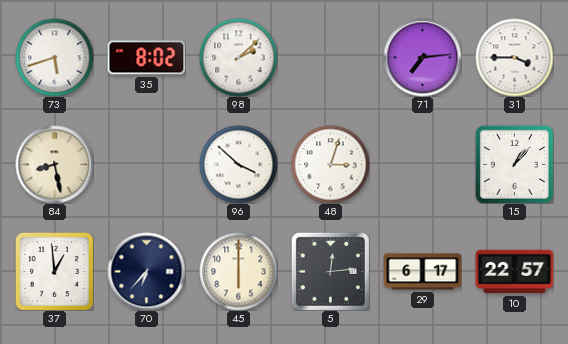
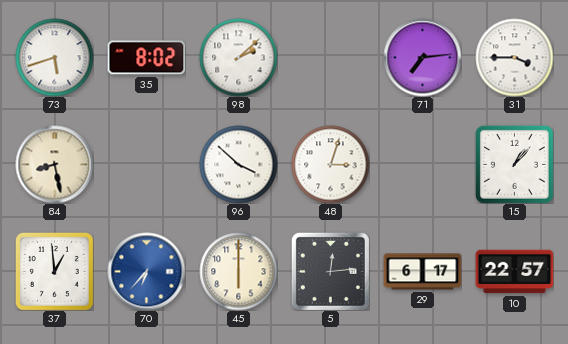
70 dial: navy -> blue (146, 271)
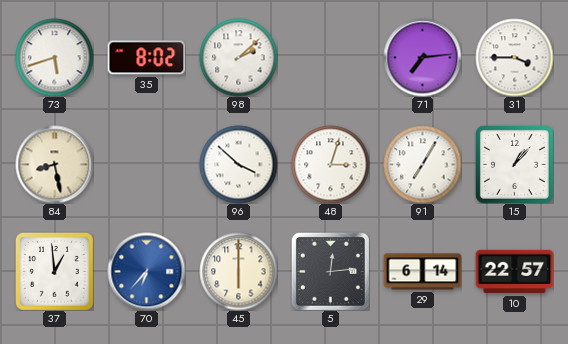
91: none -> 7:05 (422, 164)
29: 6:17 -> 6:14 (422, 272)
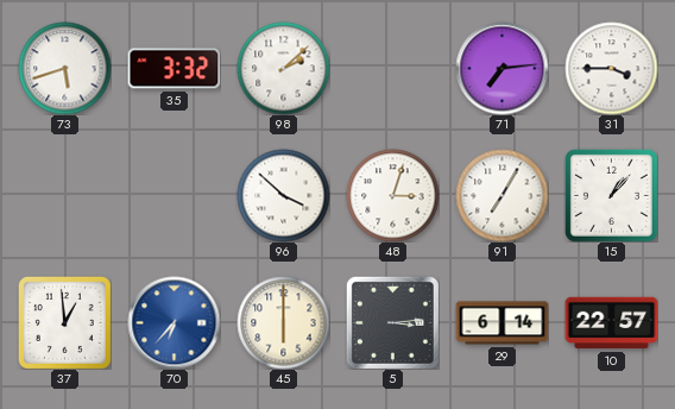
35: 8:02 -> 3:32 (174, 69)
84: 8:28 -> none (54, 164)
5: 12:14 -> 3:14 (392, 322)
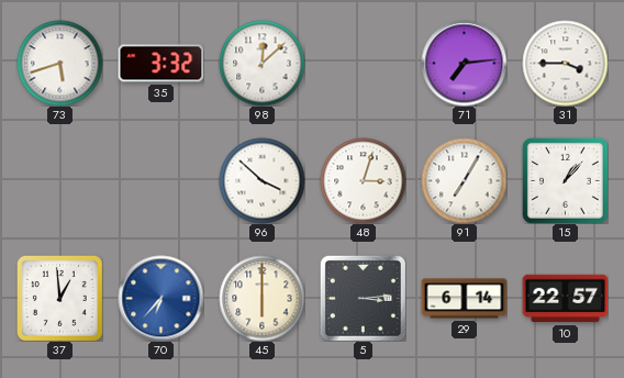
98: 2:08 -> 12:08 (261, 63)
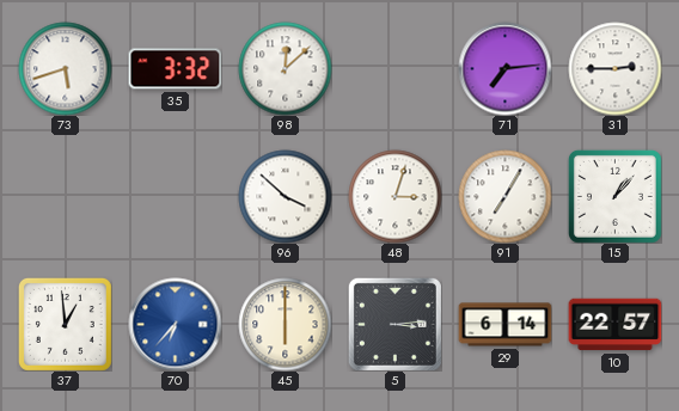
31: 3:45 -> 2:45 (614, 68)
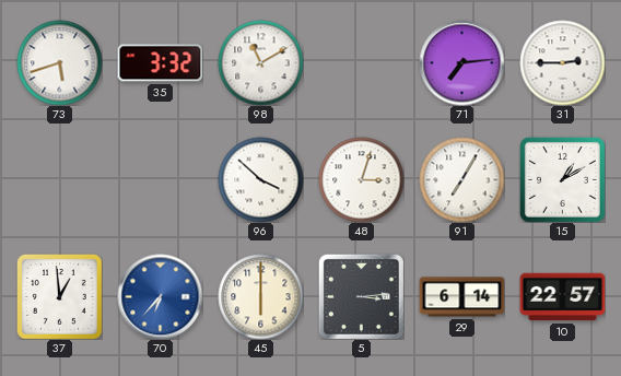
98: 12:08 -> 11:10 (260, 62)
15: 1:07 -> 1:10 (562, 179)
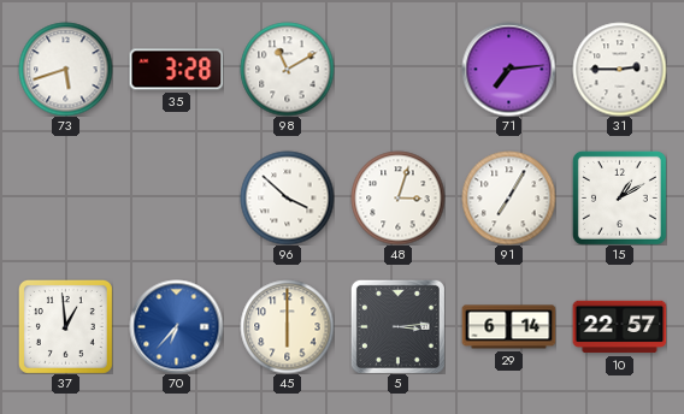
35: 3:32 -> 3:28 (176, 70)
